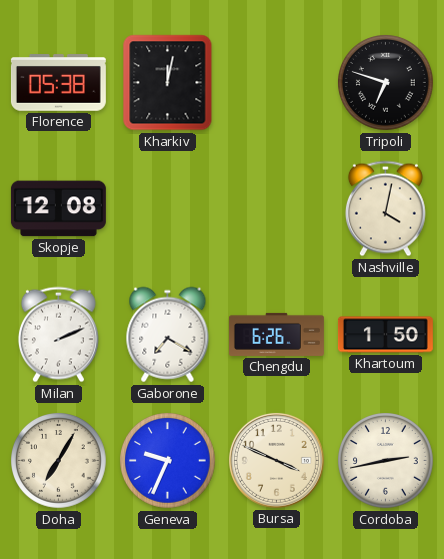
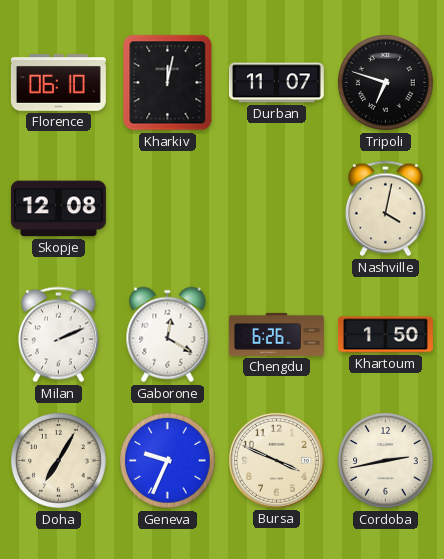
Florence: 05:38 -> 06:10 (58, 83)
Durban: none -> 11:07 (276, 83)
Gaborone: 7:20 -> 12:20 (168, 335)
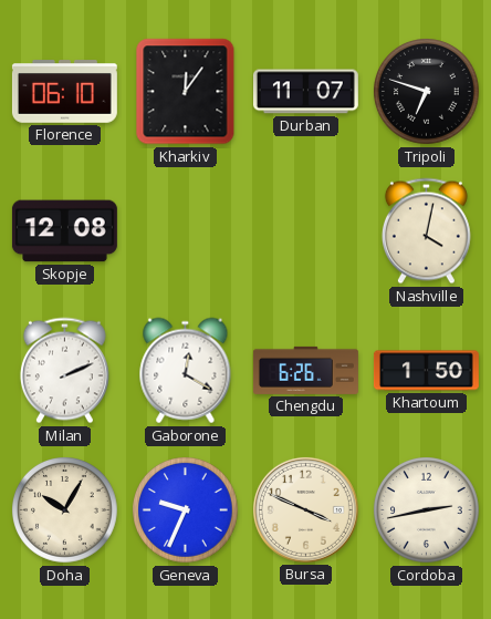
Kharkiv: 12:02 -> 12:06 (186, 92)
Doha: 7:05 -> 10:05 (65, 510)
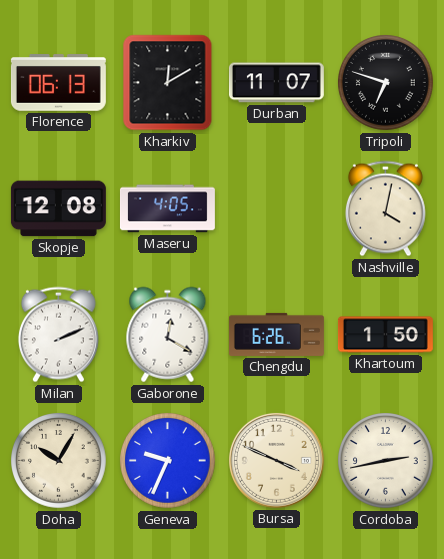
Florence: 06:10 -> 06:13 (58, 83)
Kharkiv: 12:06 -> 12:10 (168, 83)
Maseru: none -> 4:05 (167, 209)
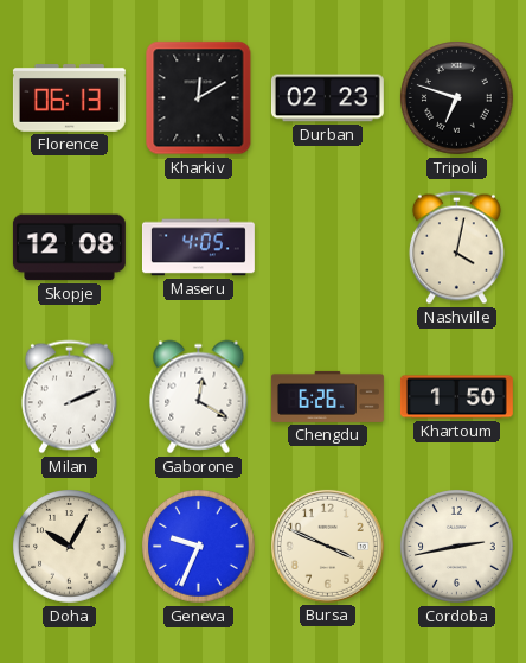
Durban: 11:07 -> 02:23 (327, 98)
